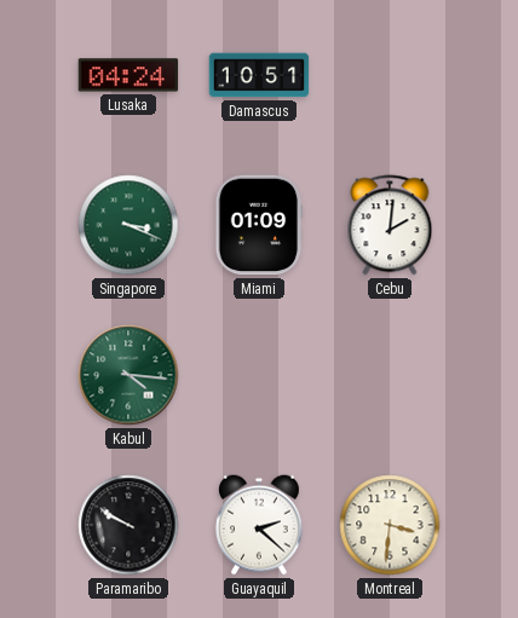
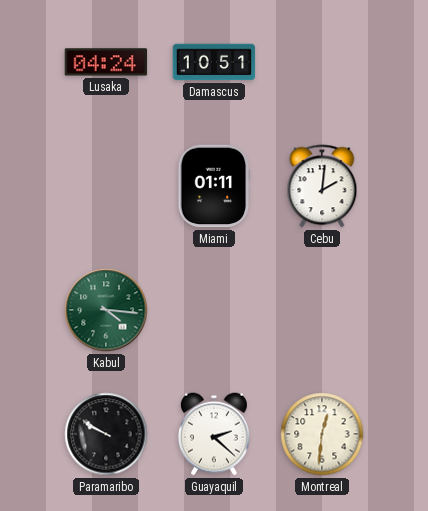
Singapore: 3:19 -> none (128, 225)
Miami: 01:09 -> 01:11 (214, 186)
Montreal: 3:31 -> 12:31 (322, 434)
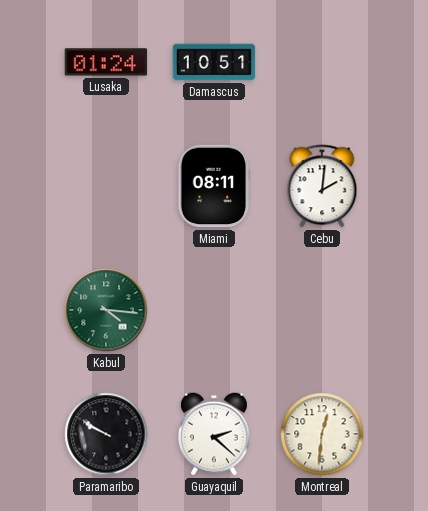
Lusaka: 04:24 -> 01:24 (106, 62)
Miami: 01:11 -> 08:11 (214, 186)
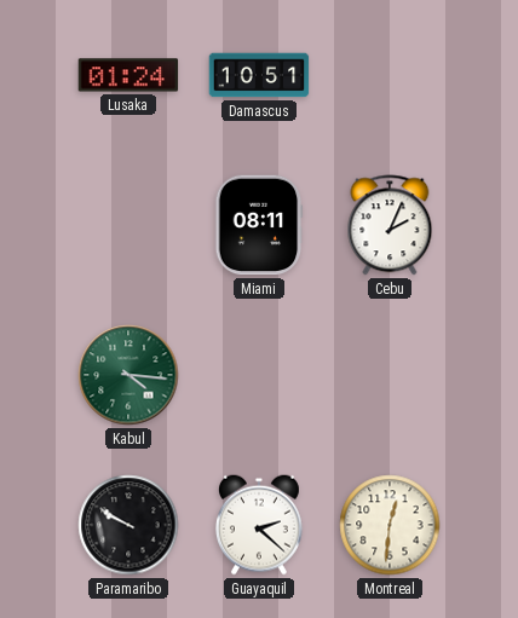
Cebu: 2:01 -> 2:04 (390, 225)
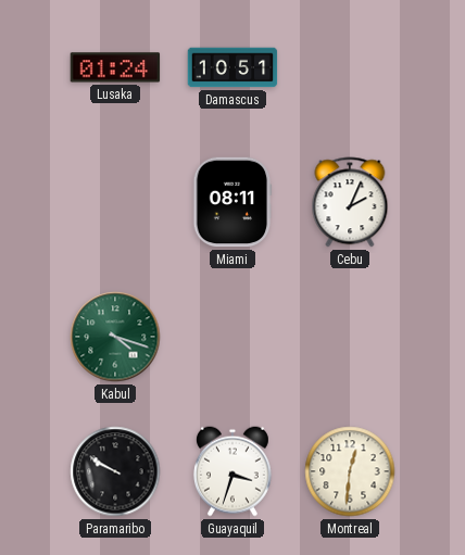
Kabul: 4:16 -> 4:18 (115, 337)
Guayaquil: 2:22 -> 3:33 (232, 471)
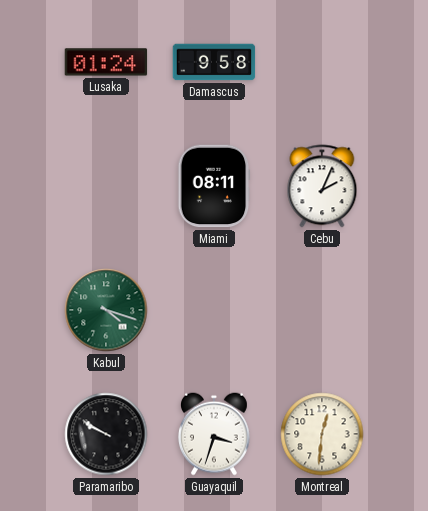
Damascus: 10:51 -> 9:58 (214, 62)
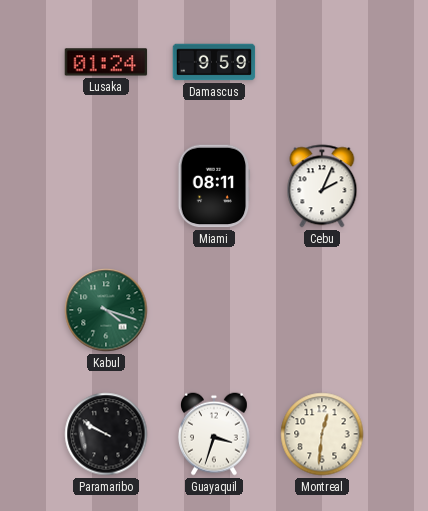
Damascus: 9:58 -> 9:59 (214, 62)
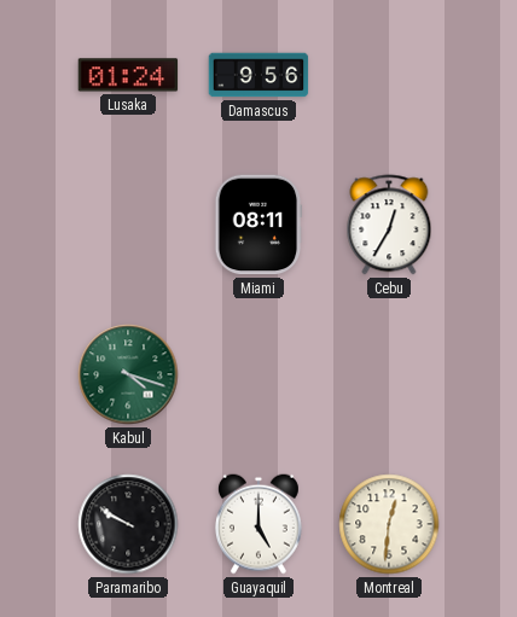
Damascus: 9:59 -> 9:56 (258, 75)
Cebu: 2:04 -> 12:35 (389, 225)
Guayaquil: 3:33 -> 5:00 (258, 524)
